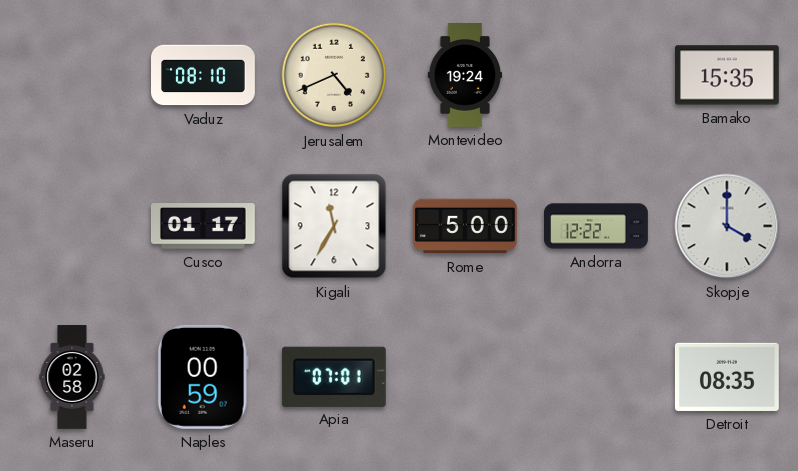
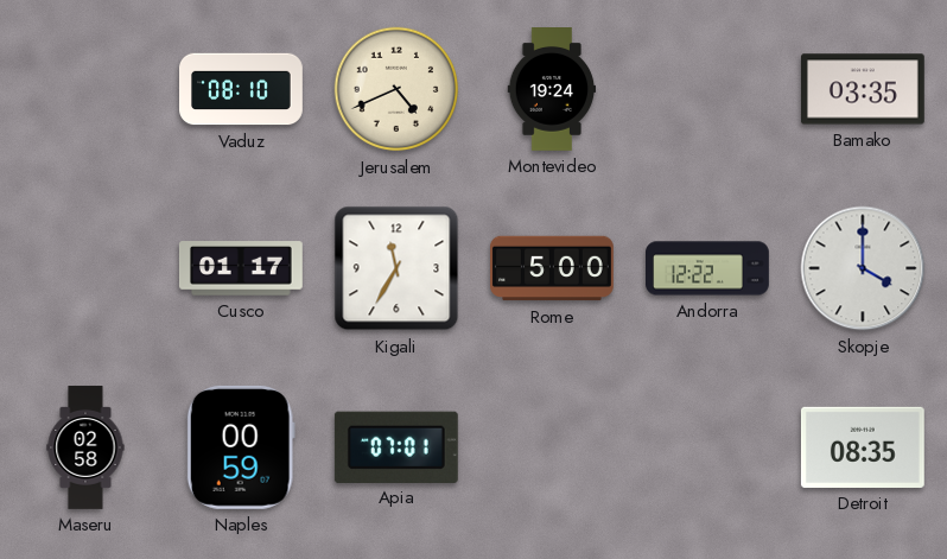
Bamako: 15:35 -> 03:35 (863, 89)
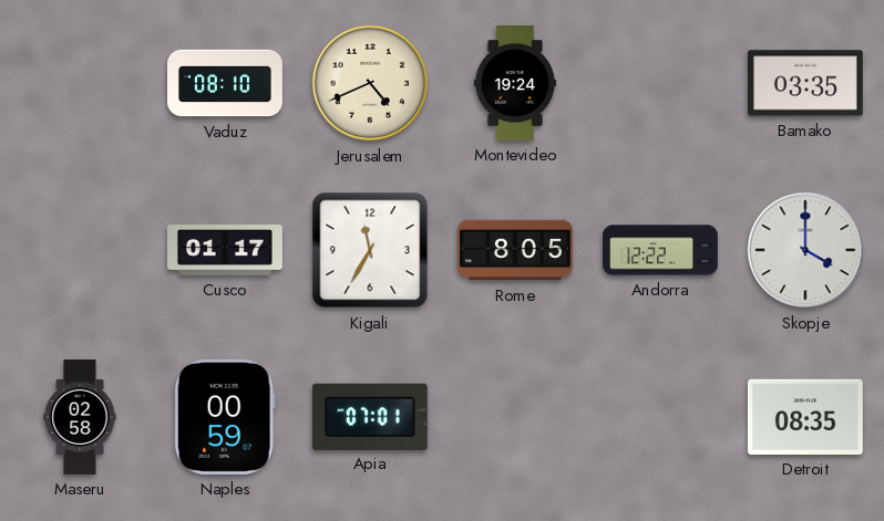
Rome: 5:00 -> 8:05 (516, 250)
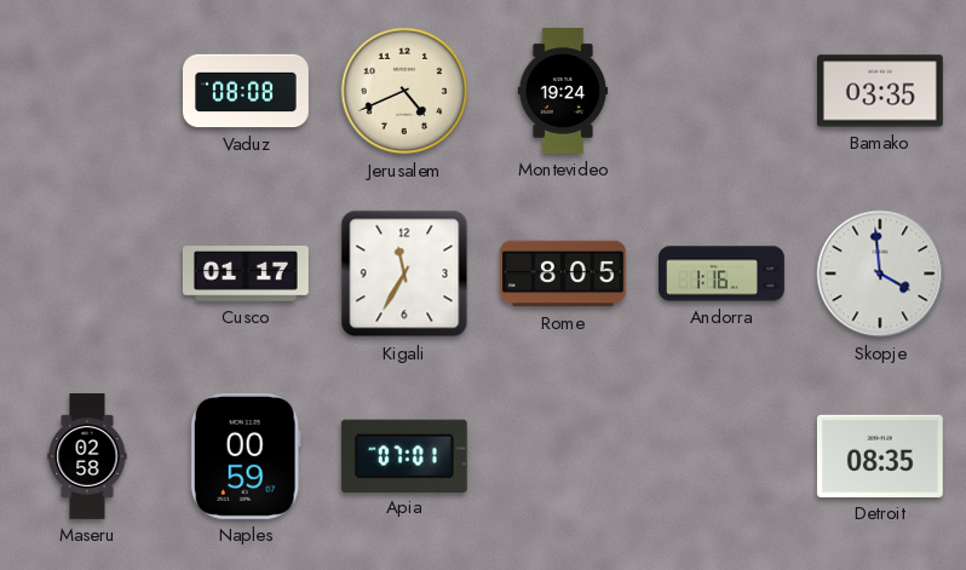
Vaduz: 08:10 -> 08:08 (247, 91)
Andorra: 12:22 -> 1:16 (723, 274)
Skopje: 4:00 -> 3:59 (880, 274)
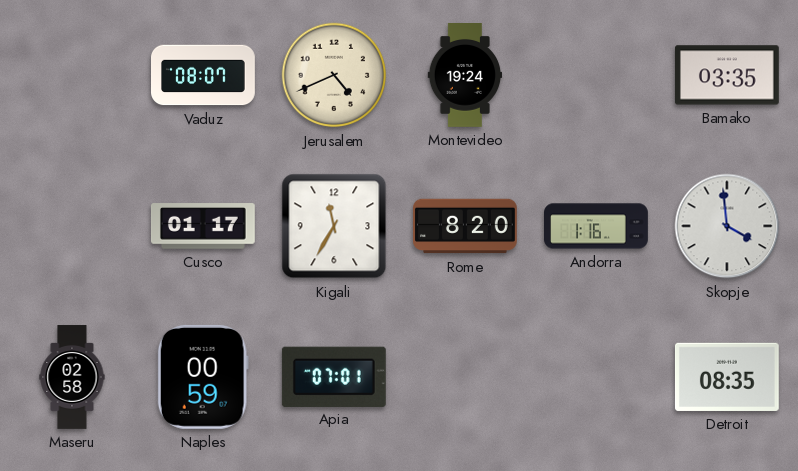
Vaduz: 08:08 -> 08:07 (204, 75)
Rome: 8:05 -> 8:20 (466, 226)
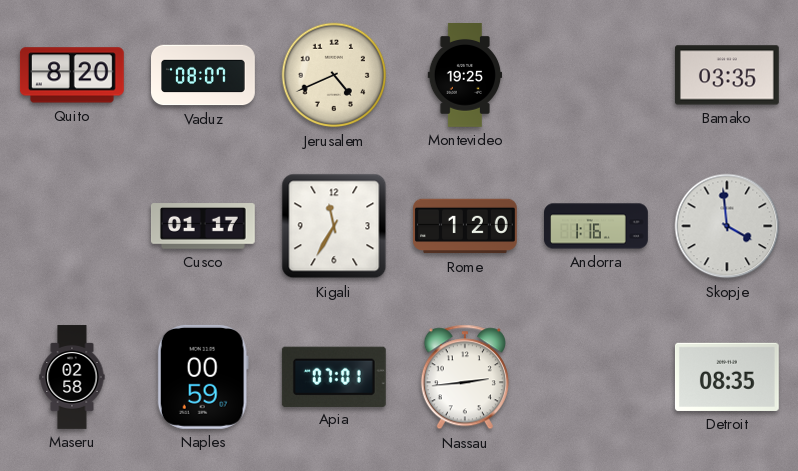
Quito: none -> 8:20 (72, 75)
Montevideo: 19:24 -> 19:25 (465, 76)
Rome: 8:20 -> 1:20 (466, 226)
Nassau: none -> 2:44 (465, 377)
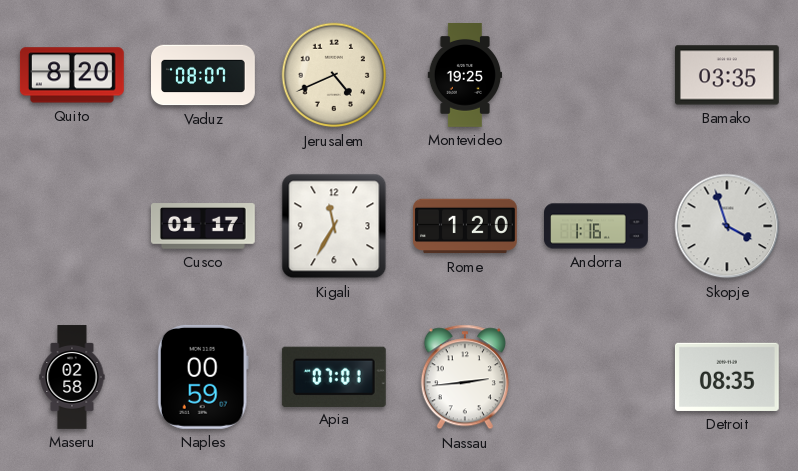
Skopje: 3:59 -> 3:57 (727, 226)
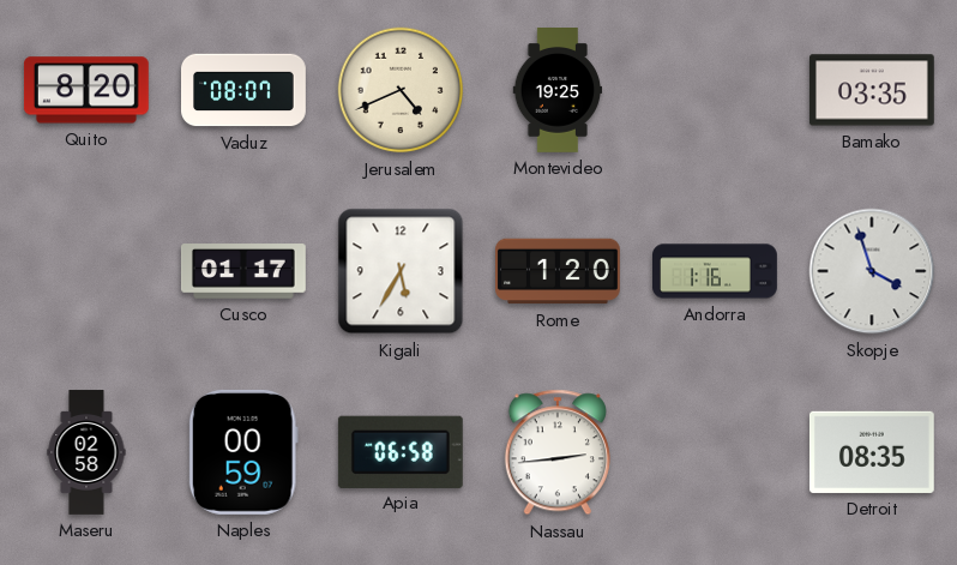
Kigali: 11:35 -> 5:35 (401, 271)
Apia: 07:01 -> 06:58 (401, 451)
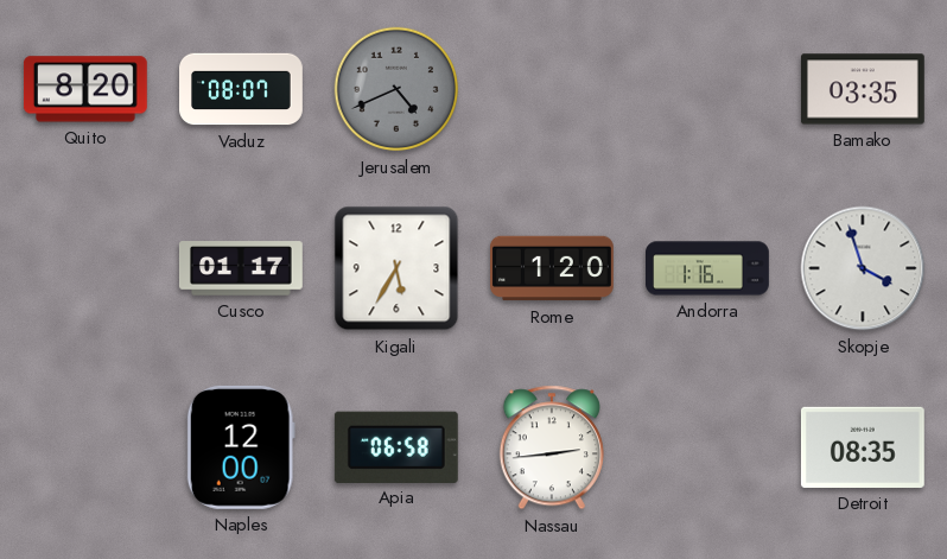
Jerusalem dial: cream -> grey (396, 89)
Montevideo: 19:25 -> none (558, 91)
Maseru: 02:58 -> none (86, 452)
Naples: 00:59 -> 12:00 (241, 447)
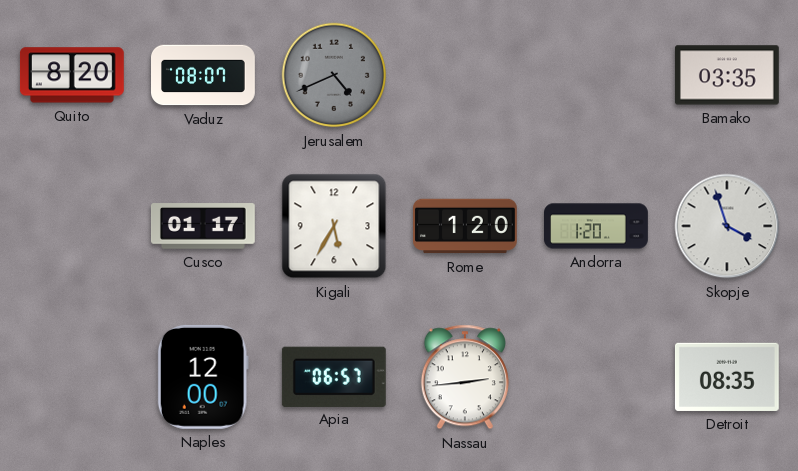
Andorra: 1:16 -> 1:20 (597, 226)
Apia: 06:58 -> 06:57 (334, 376)
